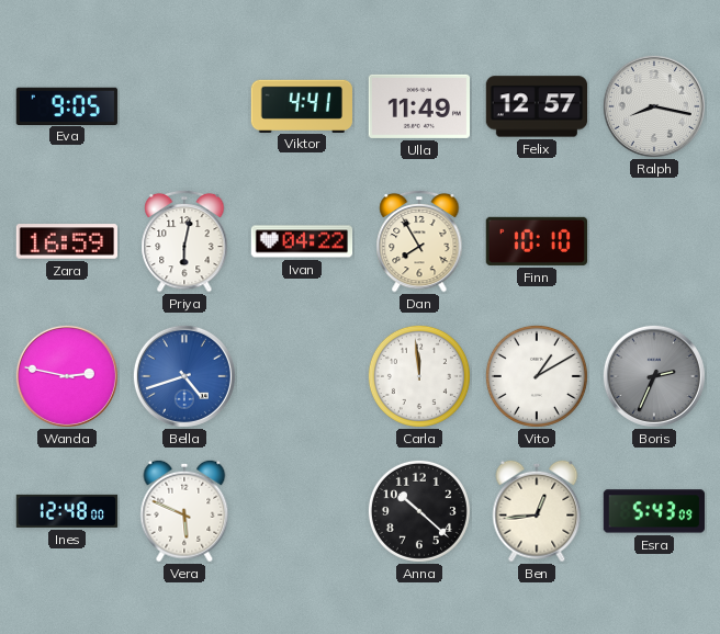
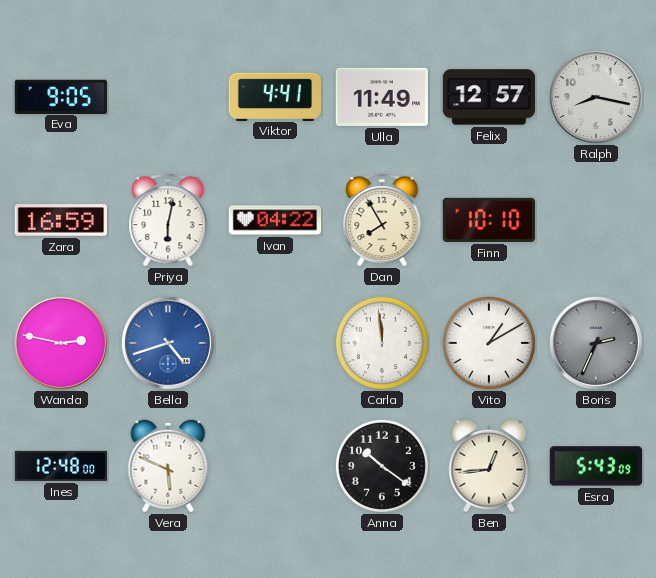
Anna: 10:22 -> 10:21 (382, 466)
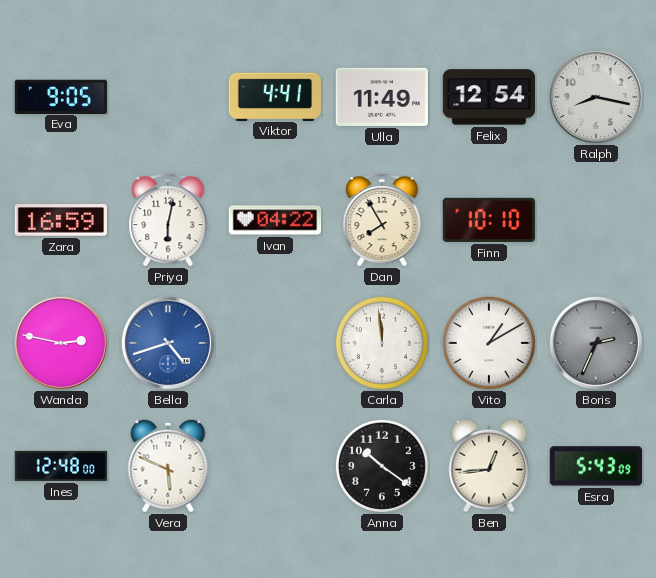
Felix: 12:57 -> 12:54 (488, 97)
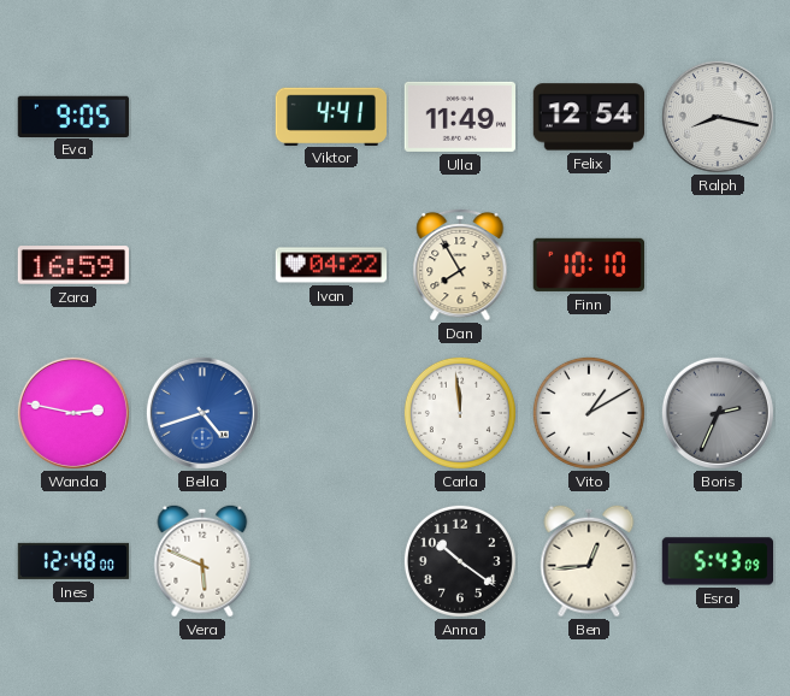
Priya: 6:02 -> none (168, 220)
